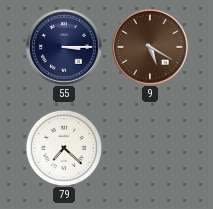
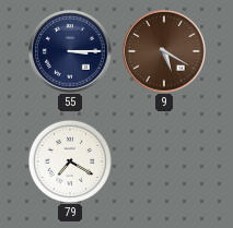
79: 7:22 -> 7:20 (70, 161)
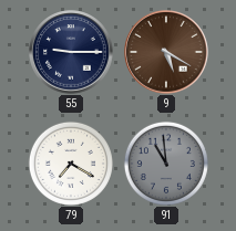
55: 3:15 -> 9:15 (71, 52)
91: none -> 10:59 (166, 164)
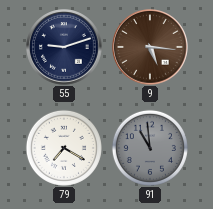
55: 9:15 -> 9:12 (64, 47)
9: 5:20 -> 5:16 (150, 47)
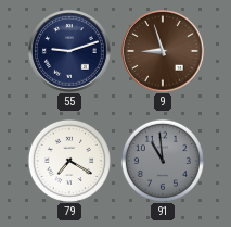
9: 5:16 -> 8:57 (163, 51)
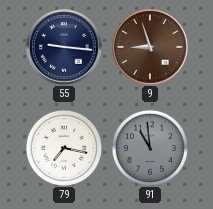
55: 9:12 -> 9:16 (64, 47)
79: 7:20 -> 7:17 (64, 148)
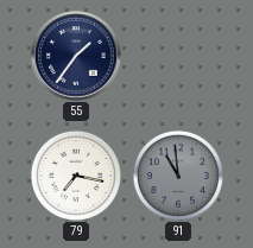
55: 9:16 -> 1:36 (76, 56)
9: 8:57 -> none (150, 47)
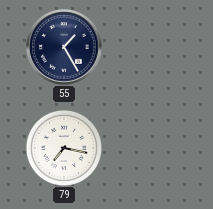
55: 1:36 -> 1:25 (64, 47)
91: 10:59 -> none (178, 176)
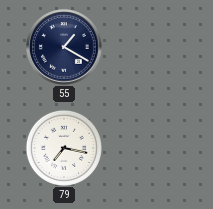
55: 1:25 -> 1:20 (64, 47)
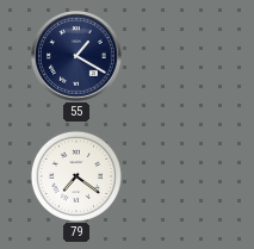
79: 7:17 -> 7:21 (76, 176)
